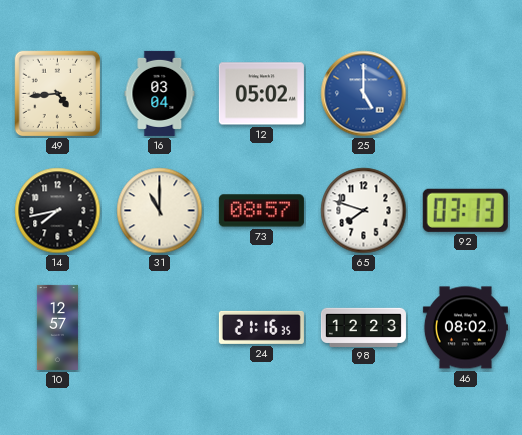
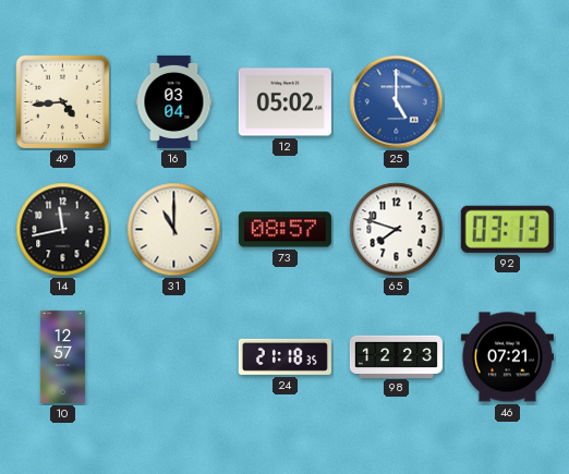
14: 7:43 -> 11:43 (63, 230)
24: 21:16 -> 21:18 (284, 356)
46: 08:02 -> 07:21 (507, 357)
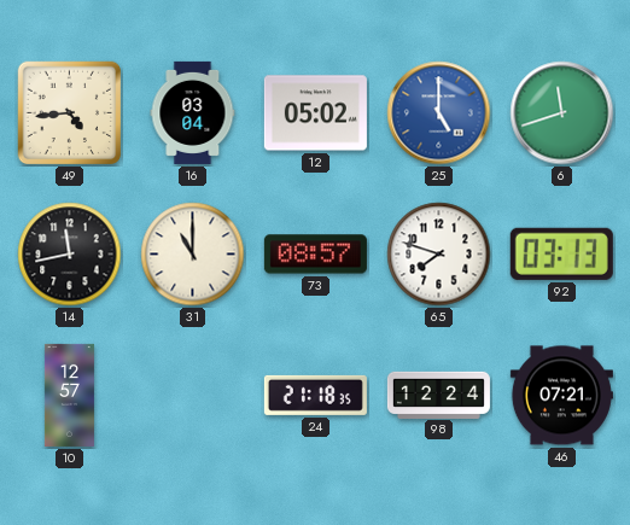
6: none -> 11:42 (562, 113)
98: 12:23 -> 12:24 (438, 395)
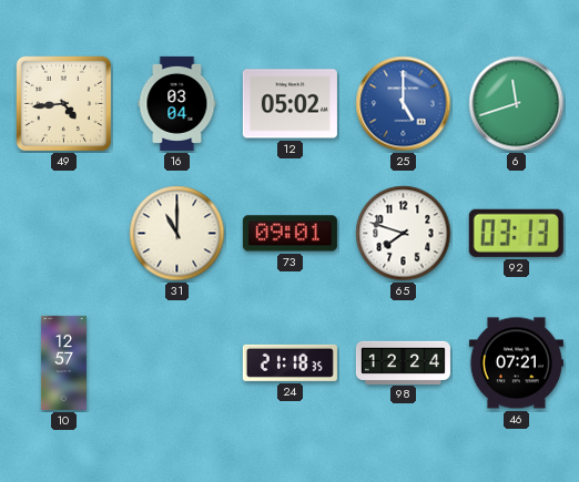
14: 11:43 -> none (70, 255)
73: 08:57 -> 09:01 (289, 234)
